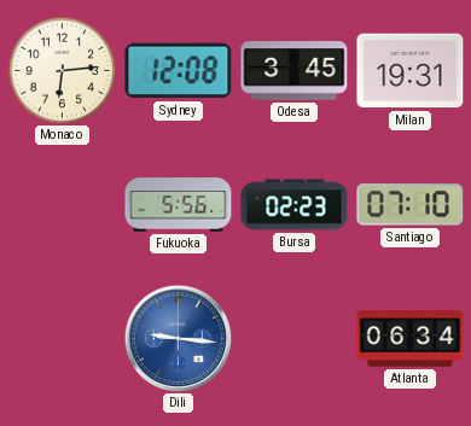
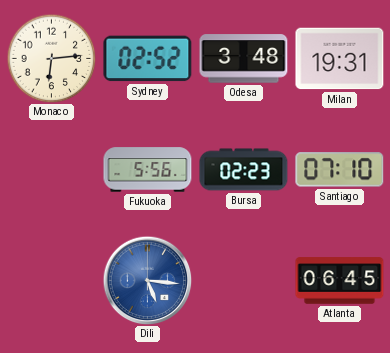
Sydney: 12:08 -> 02:52 (148, 59)
Odesa: 3:45 -> 3:48 (244, 59)
Dili: 9:16 -> 5:16 (147, 280)
Atlanta: 06:34 -> 06:45 (340, 281)
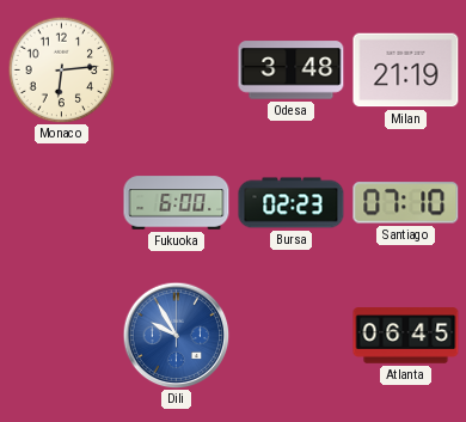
Sydney: 02:52 -> none (148, 59)
Milan: 19:31 -> 21:19 (406, 71)
Fukuoka: 5:56 -> 6:00 (177, 203)
Dili: 5:16 -> 9:55 (176, 335)
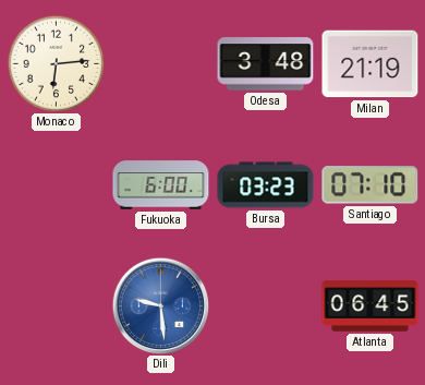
Bursa: 02:23 -> 03:23 (266, 185)
Dili: 9:55 -> 9:29 (160, 305)
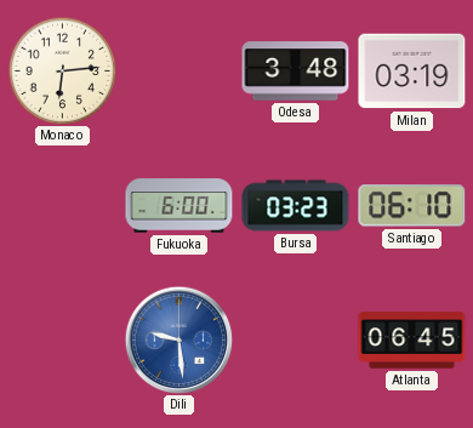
Milan: 21:19 -> 03:19 (412, 72)
Santiago: 07:10 -> 06:10 (412, 206)
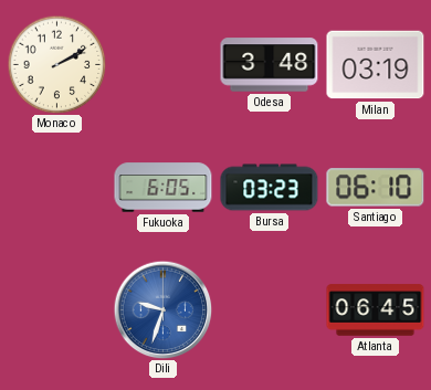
Monaco: 6:14 -> 2:10 (56, 64)
Fukuoka: 6:00 -> 6:05 (164, 188)
Dili: 9:29 -> 9:33 (162, 309)
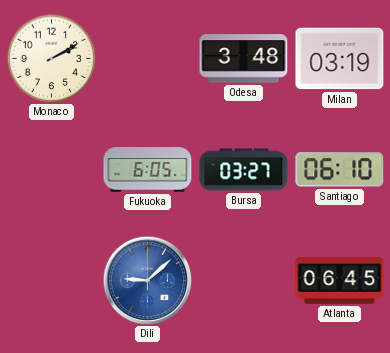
Bursa: 03:23 -> 03:27 (244, 170)
Dili: 9:33 -> 9:08 (147, 280)
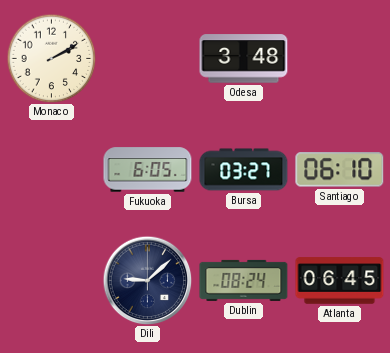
Milan: 03:19 -> none (340, 59)
Dili dial: blue -> navy (147, 280)
Dublin: none -> 08:24 (244, 280)
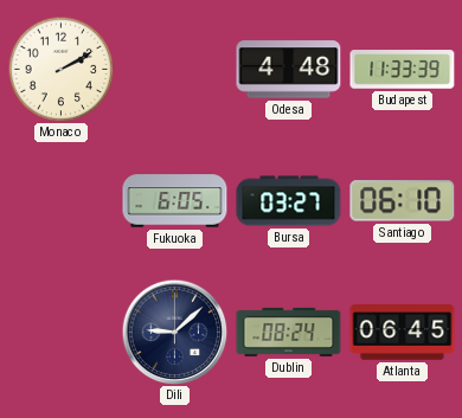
Odesa: 3:48 -> 4:48 (289, 70)
Budapest: none -> 11:33 (403, 70)
